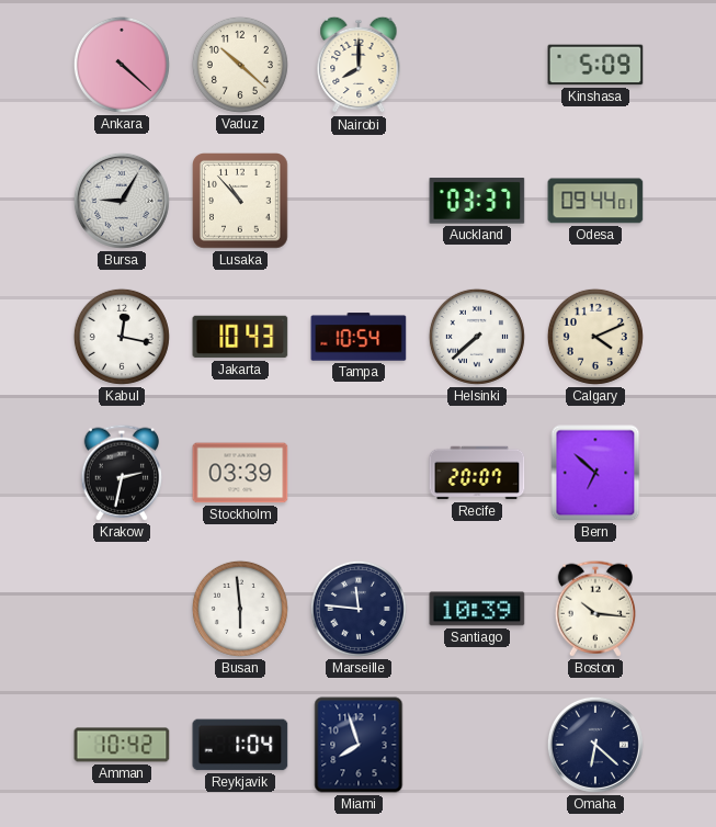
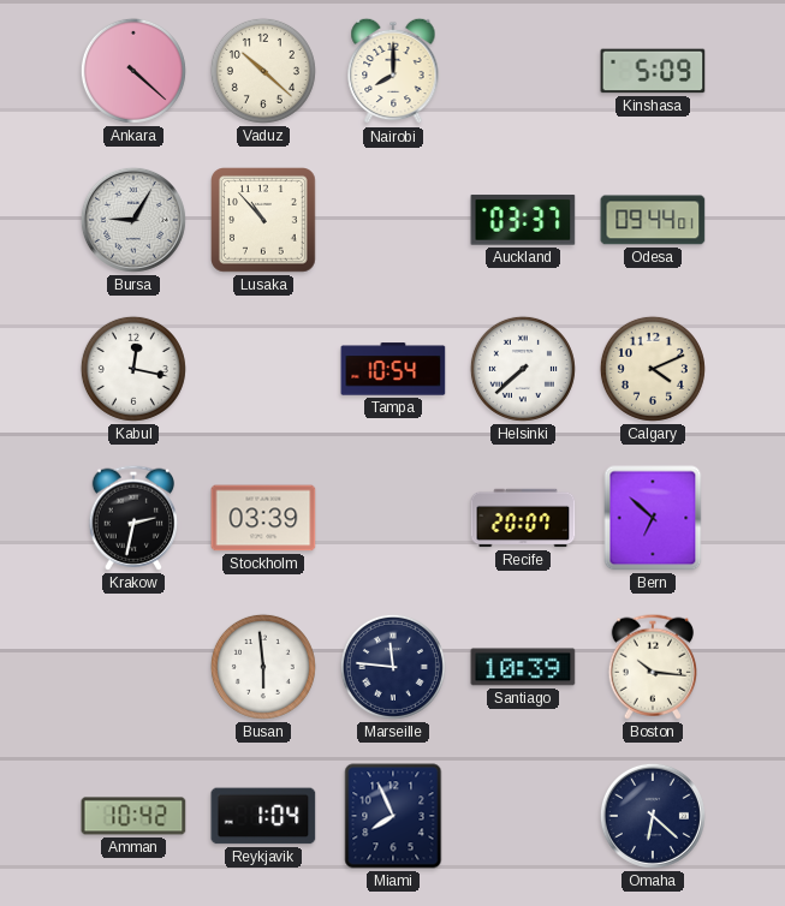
Jakarta: 10:43 -> none (240, 337)
Miami: 7:57 -> 7:56 (393, 816)
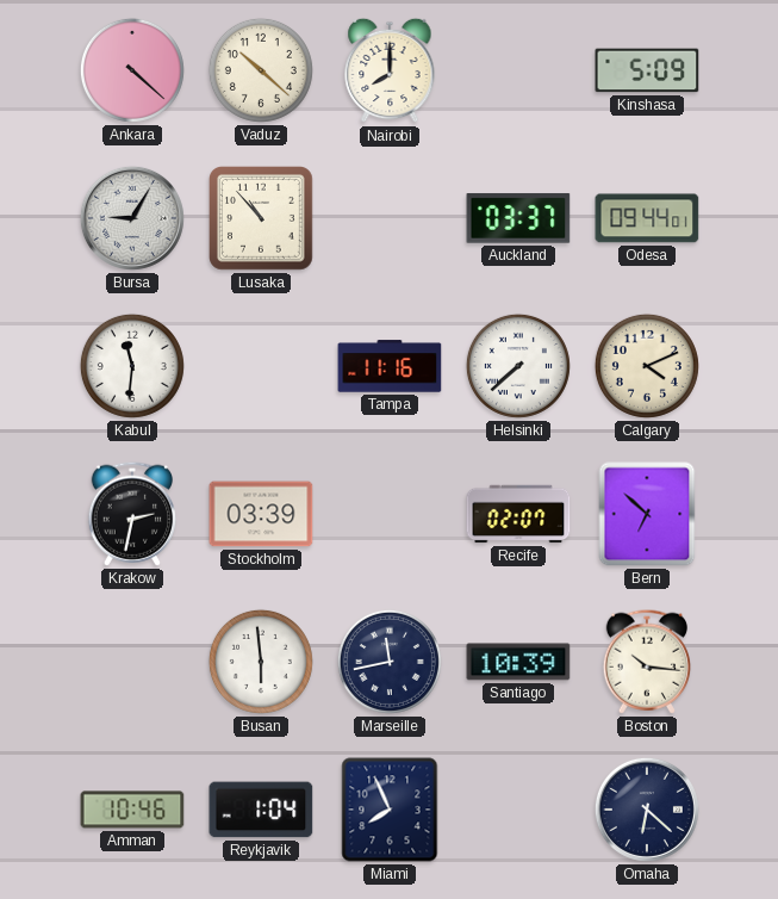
Kabul: 12:17 -> 11:31 (132, 366)
Tampa: 10:54 -> 11:16 (390, 366)
Recife: 20:07 -> 02:07 (518, 514)
Marseille: 11:46 -> 11:43 (390, 662)
Amman: 10:42 -> 10:46 (132, 810)
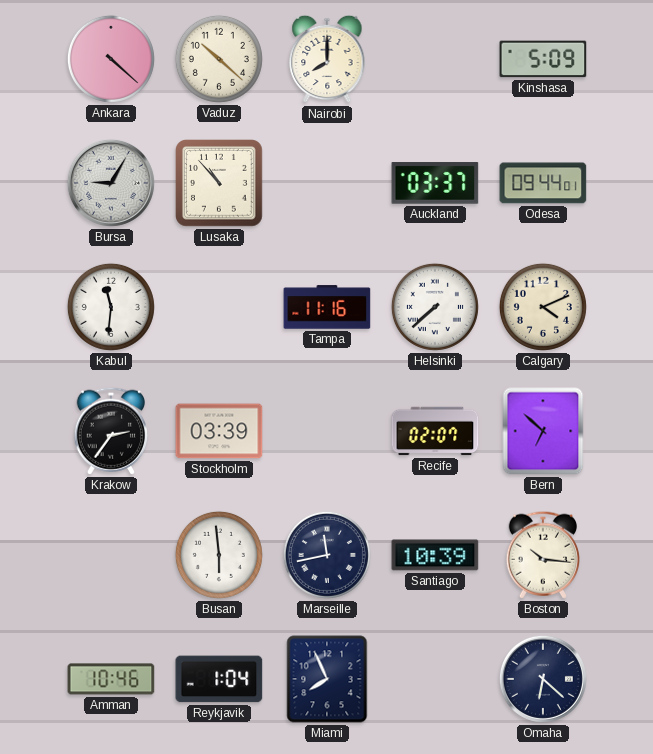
Krakow: 2:32 -> 2:36 (110, 431)
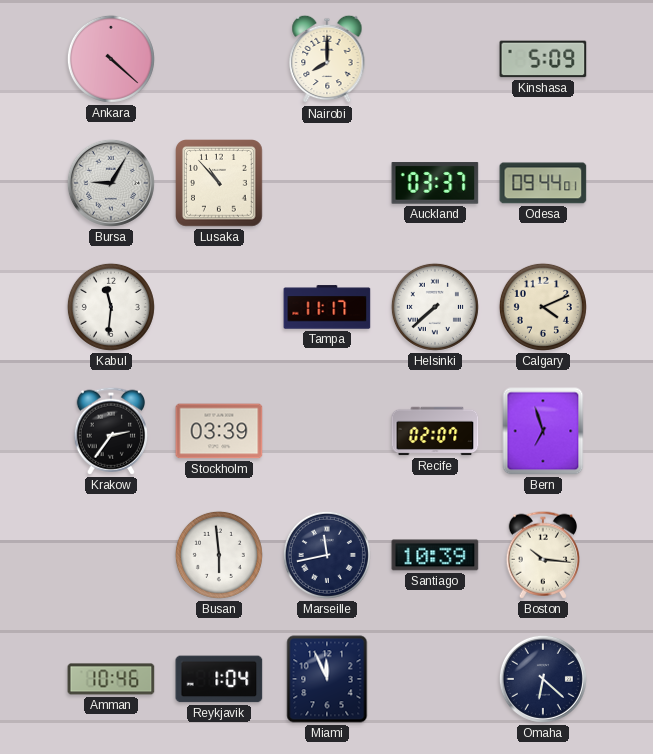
Vaduz: 10:22 -> none (219, 59)
Tampa: 11:16 -> 11:17 (327, 307)
Bern: 6:52 -> 6:57 (543, 431)
Miami: 7:56 -> 11:56 (327, 679)
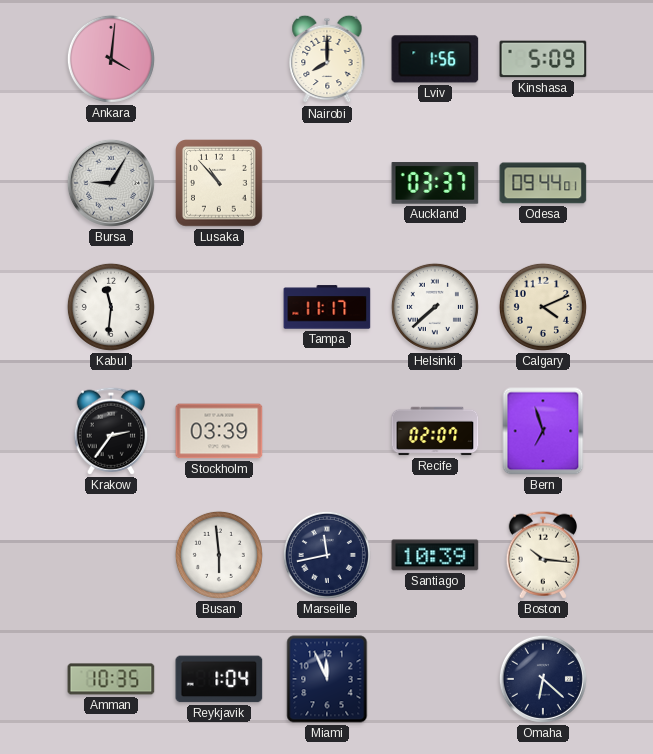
Ankara: 4:22 -> 4:01 (111, 59)
Lviv: none -> 1:56 (435, 59)
Amman: 10:46 -> 10:35 (111, 679)
